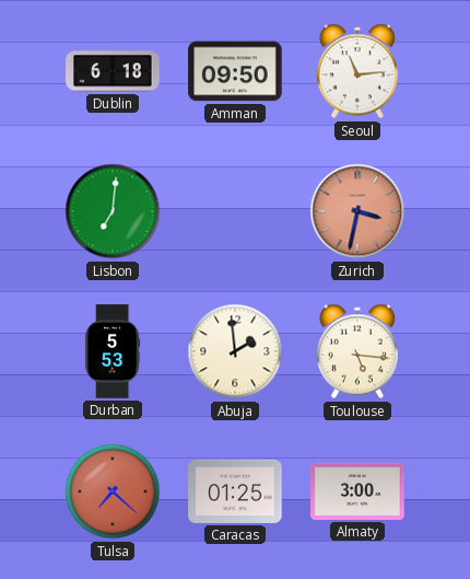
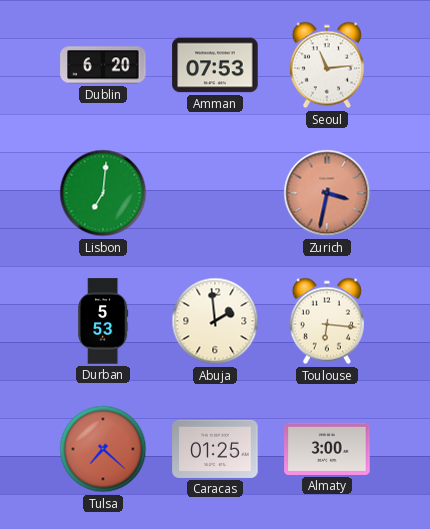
Dublin: 6:18 -> 6:20 (103, 65)
Amman: 09:50 -> 07:53 (215, 65)
Toulouse: 5:16 -> 6:16 (327, 321)
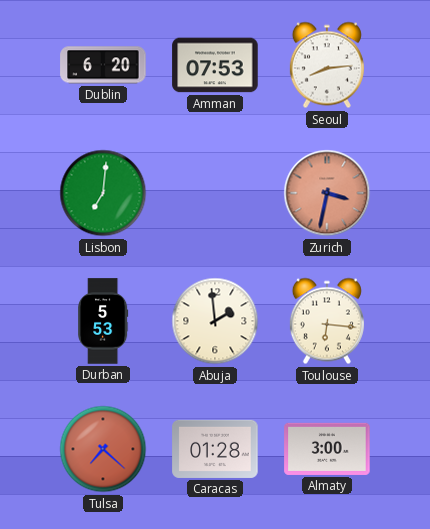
Seoul: 11:14 -> 8:14 (327, 65)
Caracas: 01:25 -> 01:28 (215, 449)
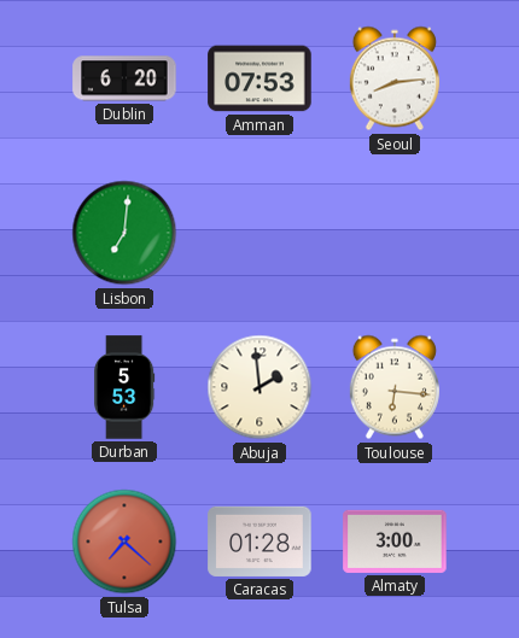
Zurich: 3:32 -> none (327, 193)
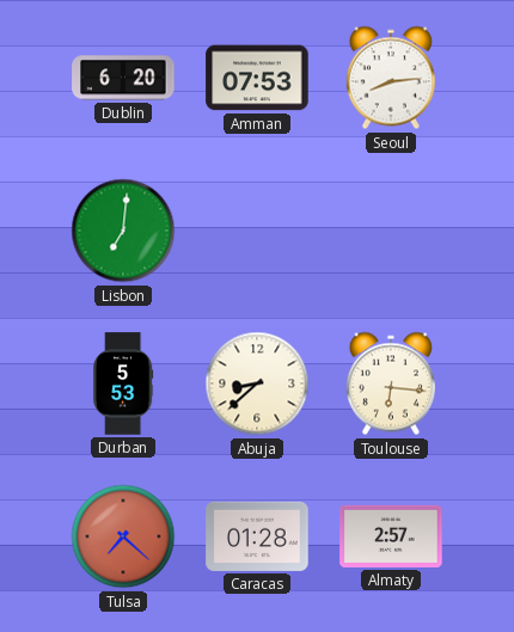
Abuja: 1:59 -> 8:38 (257, 384)
Almaty: 3:00 -> 2:57 (391, 536)
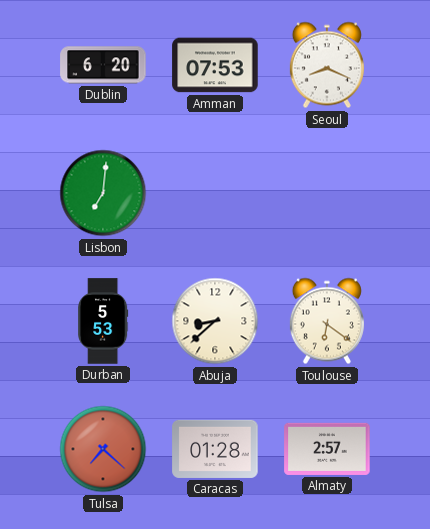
Seoul: 8:14 -> 8:19 (327, 65)
Toulouse: 6:16 -> 6:21 (327, 321)
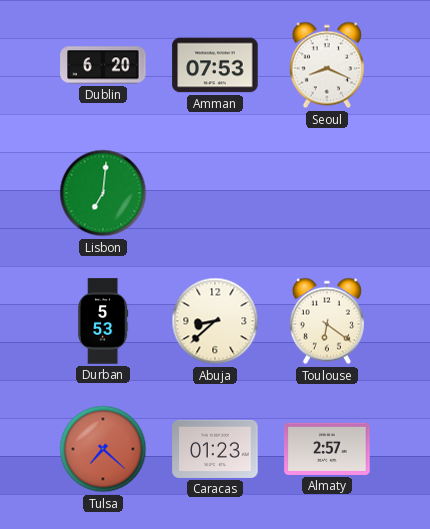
Caracas: 01:28 -> 01:23 (215, 449)
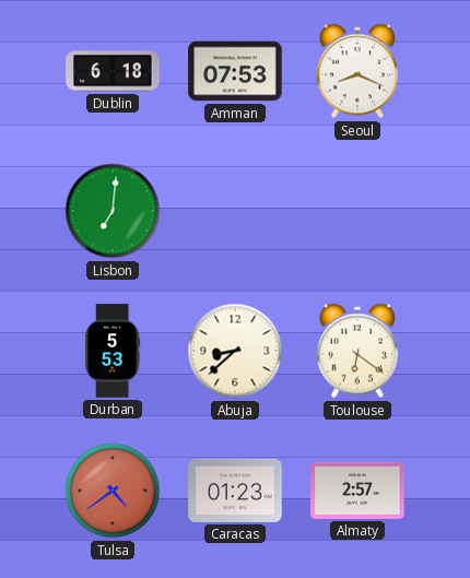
Dublin: 6:20 -> 6:18 (113, 71)
Tulsa: 7:22 -> 4:39 (113, 491)
